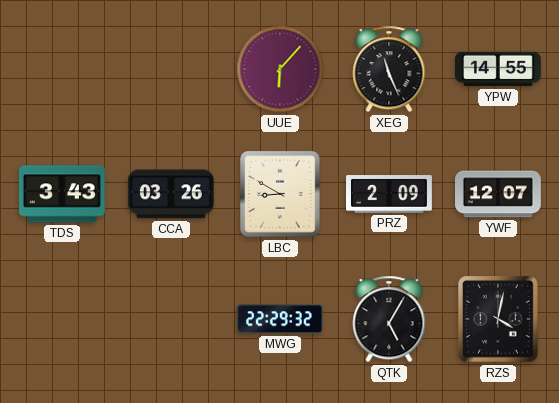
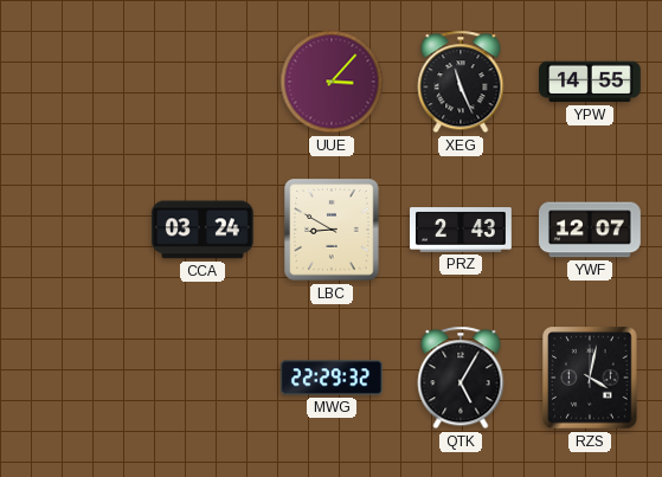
UUE: 6:07 -> 3:07 (332, 82)
TDS: 3:43 -> none (63, 194)
CCA: 03:26 -> 03:24 (203, 230)
PRZ: 2:09 -> 2:43 (462, 230)
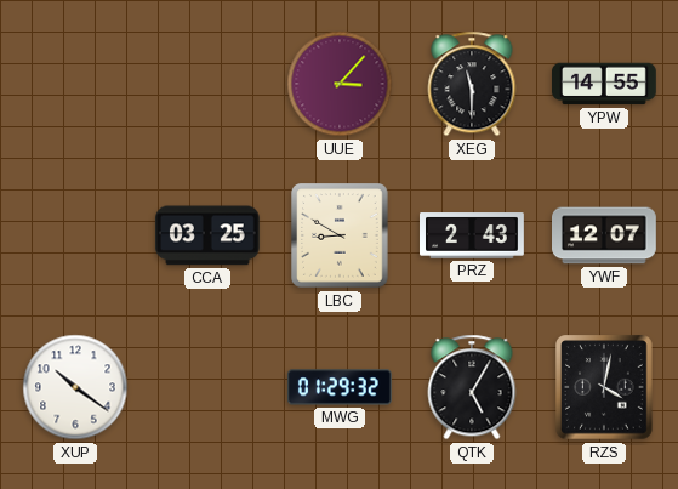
XEG: 11:26 -> 11:30 (472, 84)
CCA: 03:24 -> 03:25 (207, 235)
XUP: none -> 10:21 (75, 387)
MWG: 22:29 -> 01:29 (341, 387)
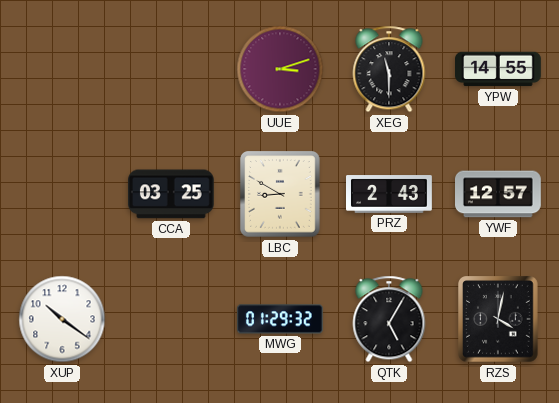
UUE: 3:07 -> 3:12 (280, 69)
YWF: 12:07 -> 12:57 (499, 194)
